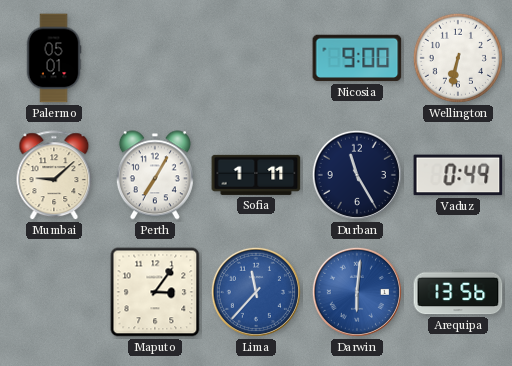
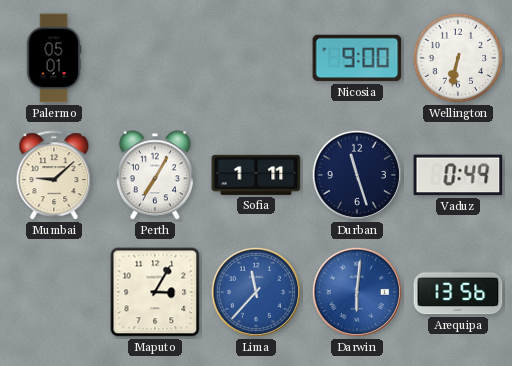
Durban: 11:25 -> 11:27 (357, 175)
Maputo: 3:06 -> 3:05 (155, 292)
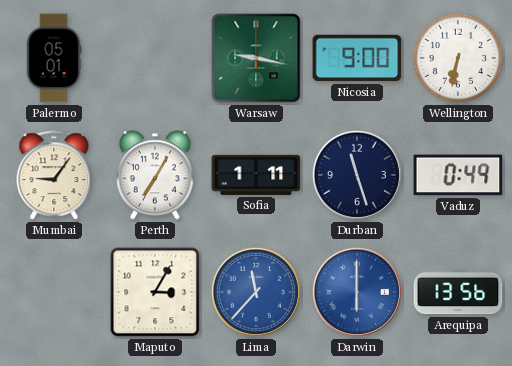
Warsaw: none -> 9:17 (256, 58)
Mumbai: 9:08 -> 9:06 (54, 176)
Darwin: 6:01 -> 6:00 (357, 292)
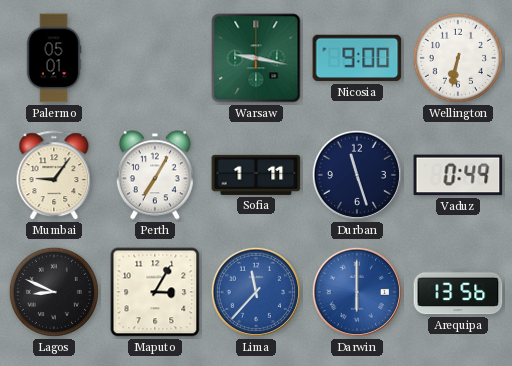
Lagos: none -> 8:49 (54, 292)
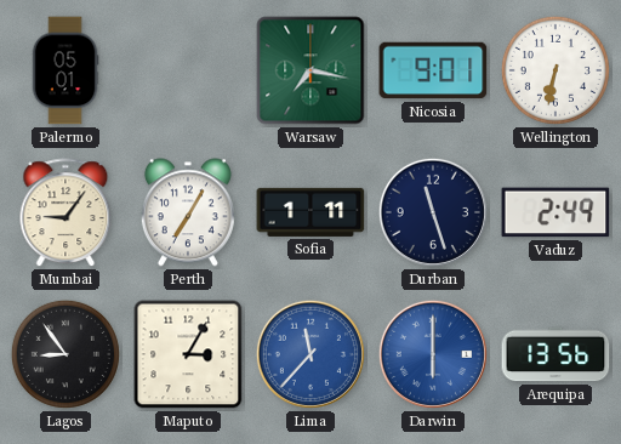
Warsaw: 9:17 -> 7:17 (310, 70)
Nicosia: 9:00 -> 9:01 (433, 70)
Vaduz: 0:49 -> 2:49 (556, 212)
Lagos: 8:49 -> 8:54 (65, 354)
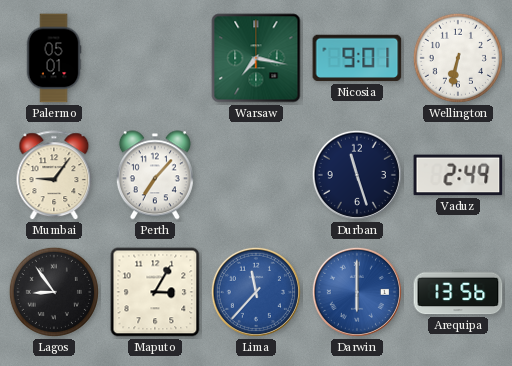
Perth: 7:05 -> 7:07 (155, 175)
Sofia: 1:11 -> none (310, 212)
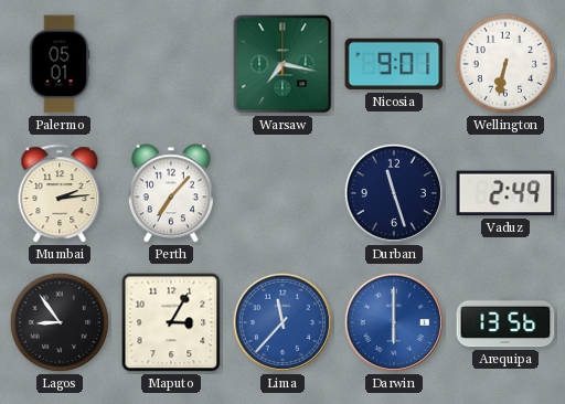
Mumbai: 9:06 -> 2:14 (60, 194)
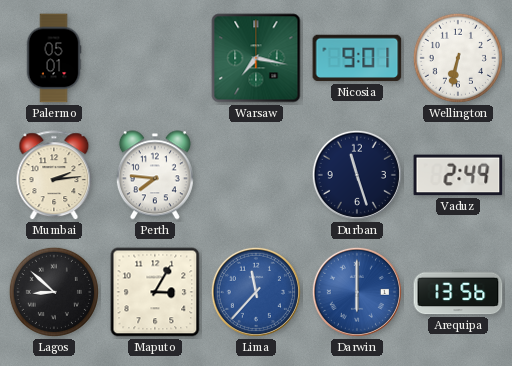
Perth: 7:07 -> 7:46 (155, 175)
Lagos: 8:54 -> 8:52 (54, 292)
